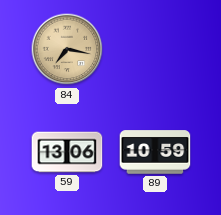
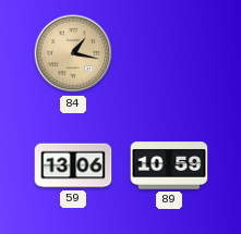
84: 7:17 -> 1:17 (73, 53)
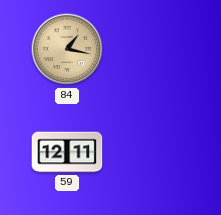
59: 13:06 -> 12:11 (67, 152)
89: 10:59 -> none (169, 165)
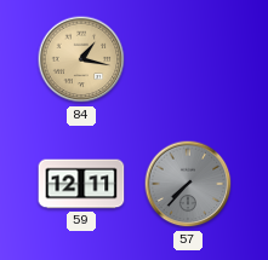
57: none -> 7:37 (188, 184)
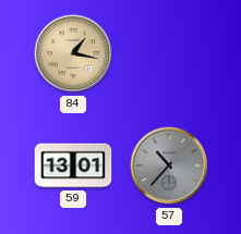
59: 12:11 -> 13:01 (73, 165)
57: 7:37 -> 10:37 (169, 165)
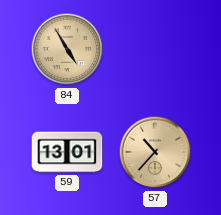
84: 1:17 -> 4:55 (67, 49)
57 dial: grey -> champagne (155, 152)
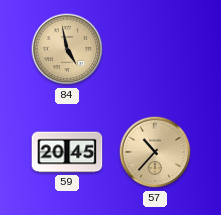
84: 4:55 -> 4:58 (67, 49)
59: 13:01 -> 20:45 (67, 152)
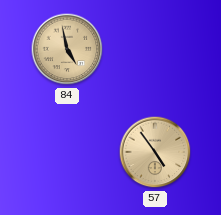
59: 20:45 -> none (67, 152)
57: 10:37 -> 4:54 (155, 152)
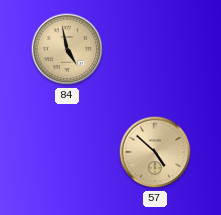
57: 4:54 -> 4:52 (155, 152)
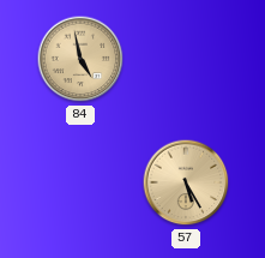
57: 4:52 -> 5:25 (186, 182)
